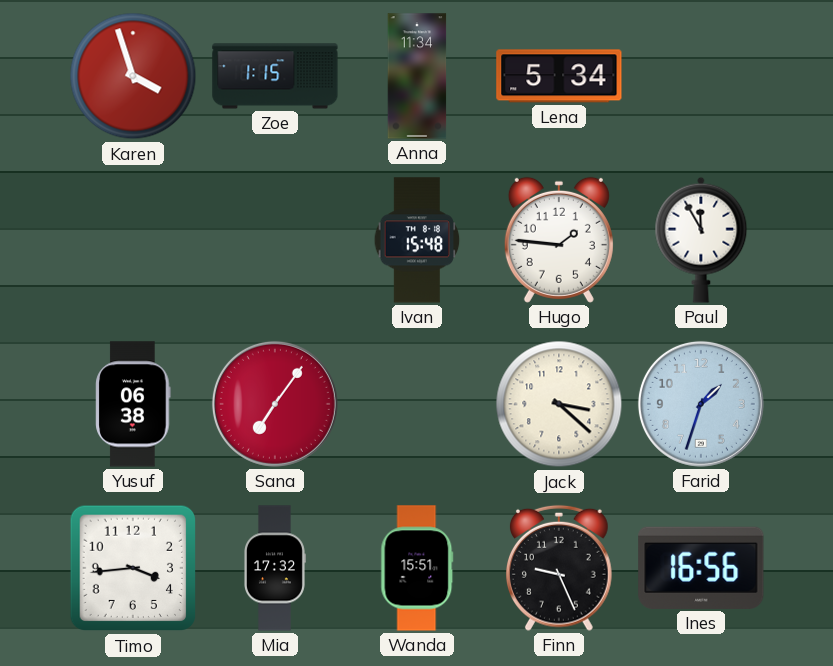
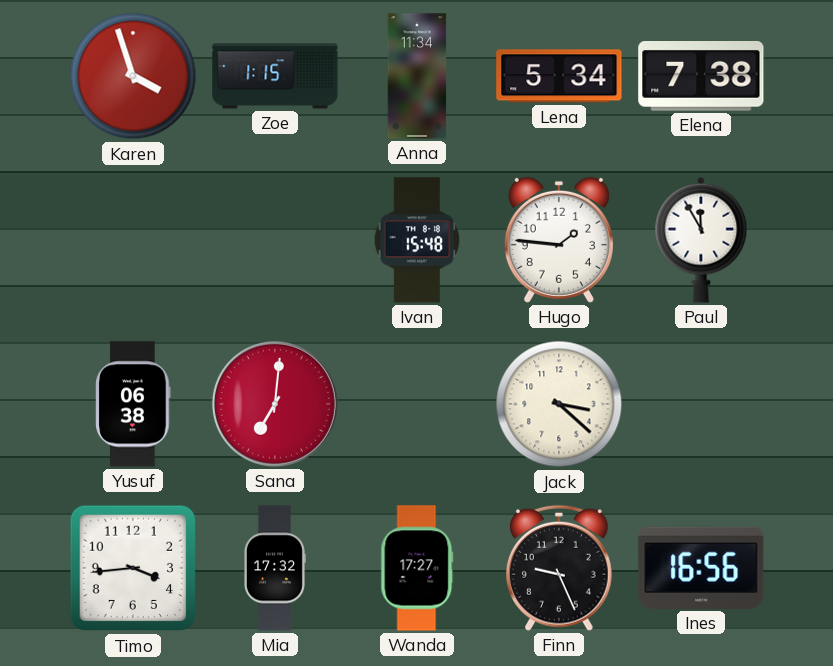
Elena: none -> 7:38 (701, 76)
Sana: 7:06 -> 7:01 (275, 404)
Farid: 1:33 -> none (701, 404)
Wanda: 15:51 -> 17:27 (417, 568)
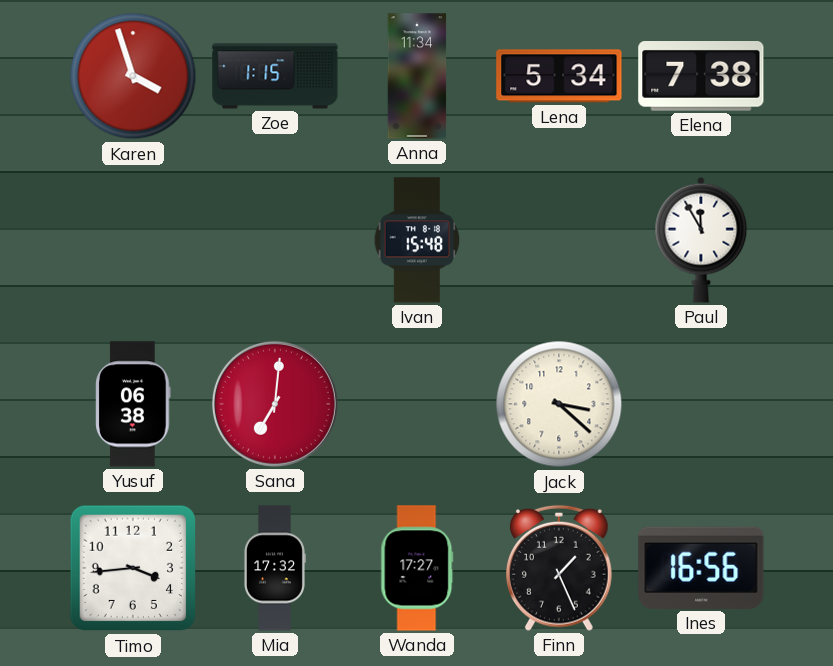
Hugo: 1:46 -> none (559, 240)
Finn: 9:26 -> 1:26 (560, 568)
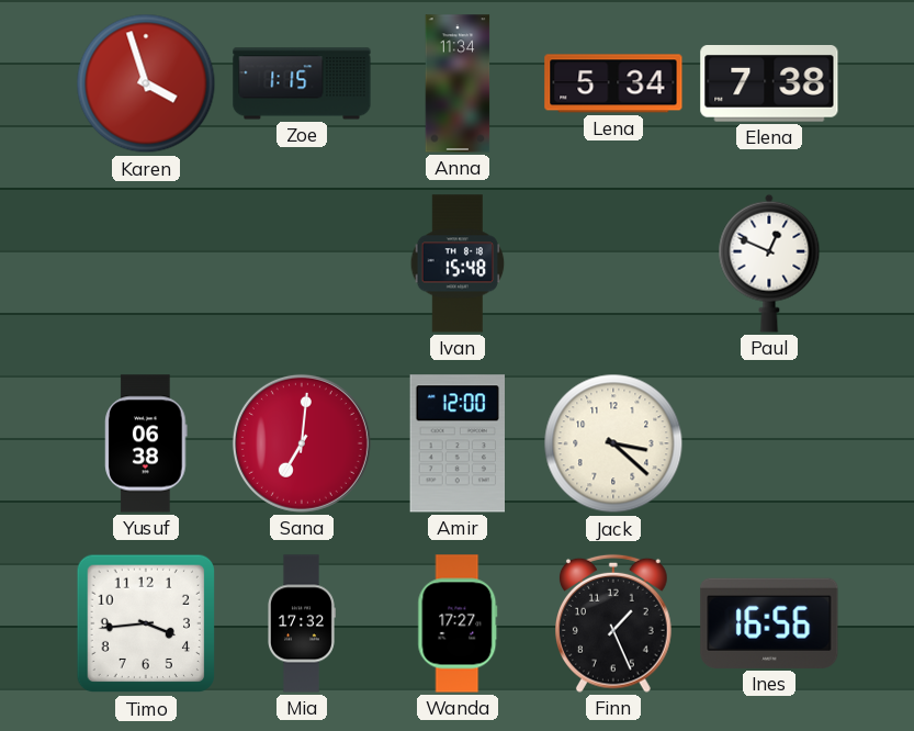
Paul: 11:55 -> 12:49 (769, 263)
Amir: none -> 12:00 (456, 443)
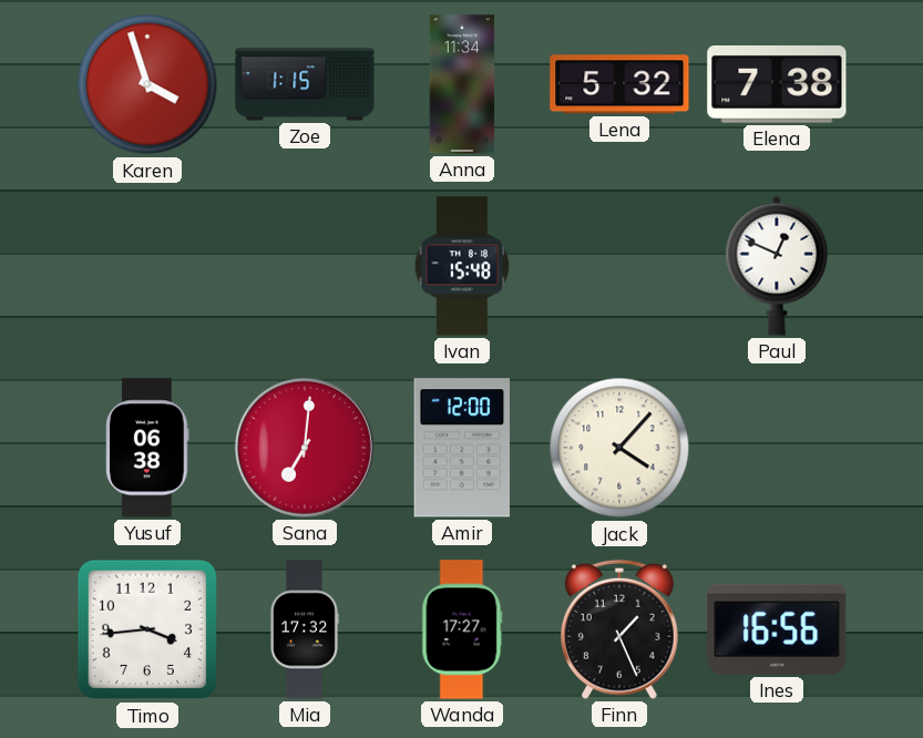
Lena: 5:34 -> 5:32 (619, 84)
Jack: 3:22 -> 4:07 (619, 448)
